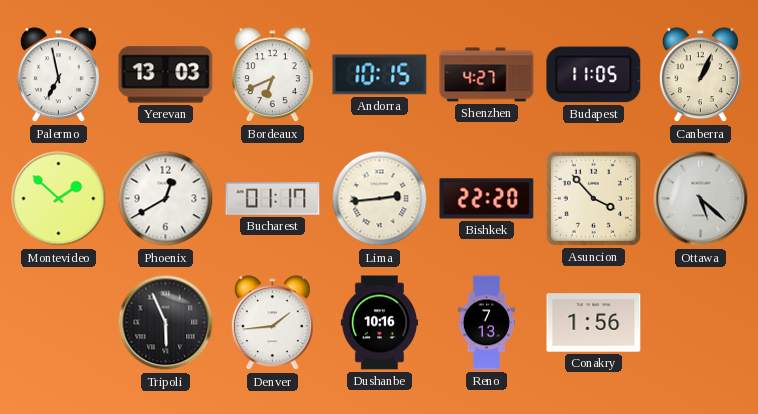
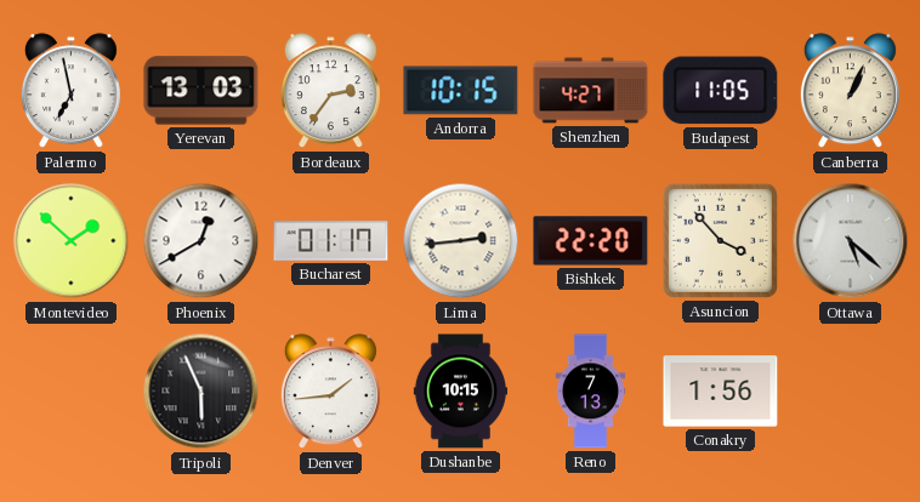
Bordeaux: 6:41 -> 2:36 (330, 91)
Dushanbe: 10:16 -> 10:15 (460, 392)
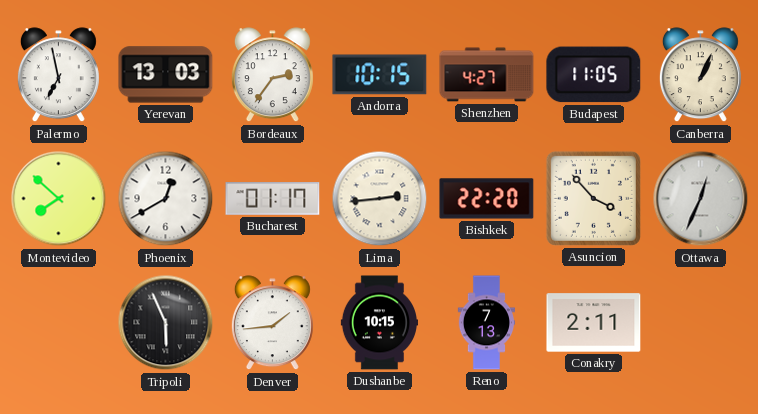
Montevideo: 1:52 -> 7:52 (59, 199)
Ottawa: 5:22 -> 12:34 (701, 199)
Conakry: 1:56 -> 2:11 (594, 323)
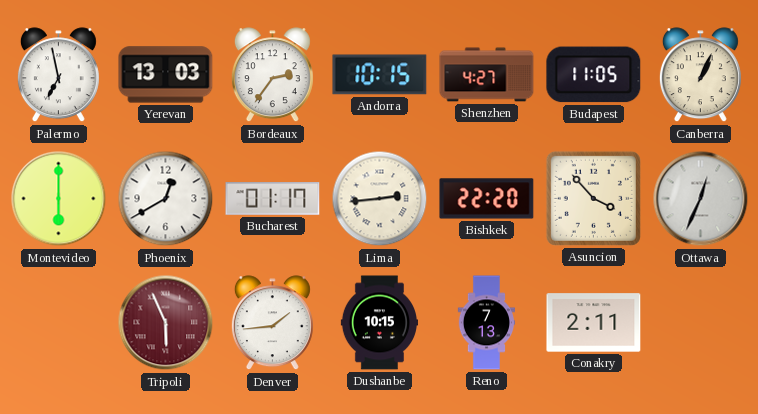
Montevideo: 7:52 -> 6:00 (59, 199)
Tripoli dial: black -> burgundy (166, 323)
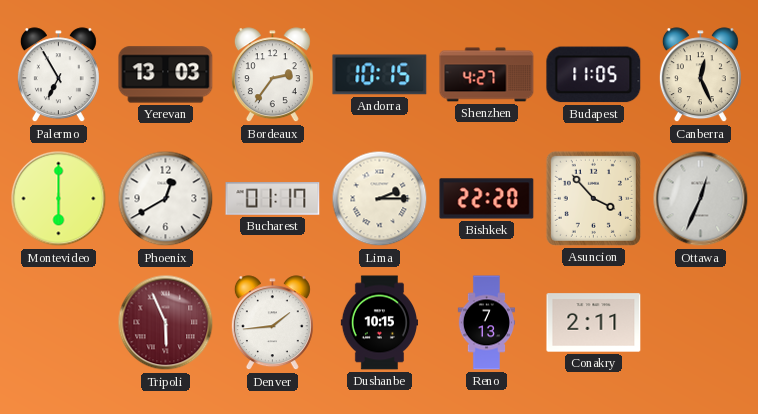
Palermo: 6:58 -> 6:55 (58, 75)
Canberra: 1:04 -> 12:26 (700, 75)
Lima: 2:44 -> 2:15 (380, 199)
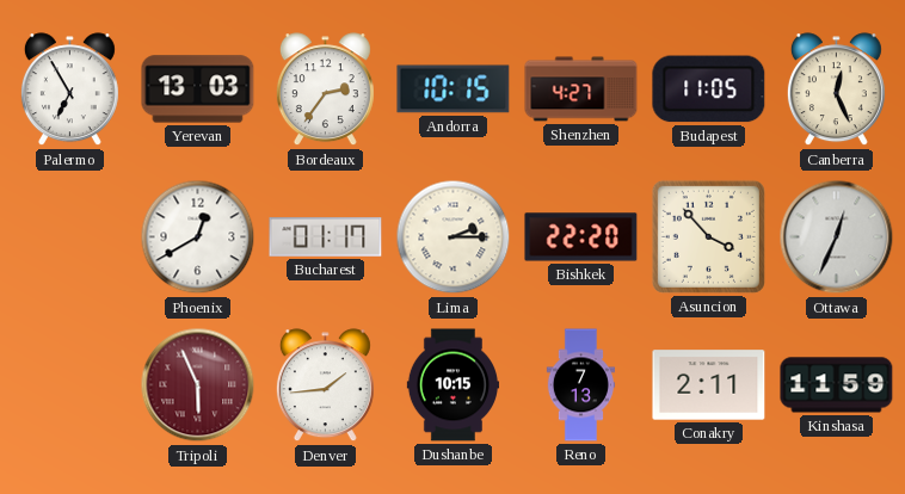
Montevideo: 6:00 -> none (59, 199)
Kinshasa: none -> 11:59 (837, 385)
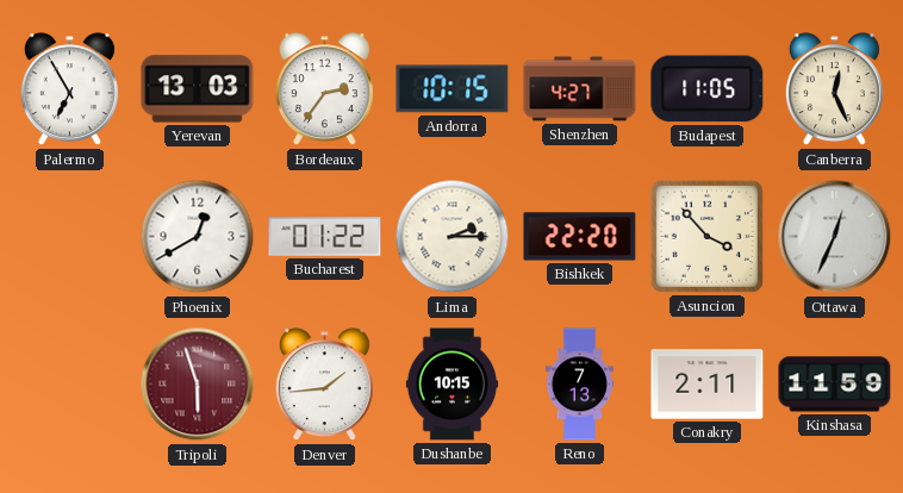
Bucharest: 01:17 -> 01:22 (325, 237)
Tripoli: 5:56 -> 5:57 (198, 385)
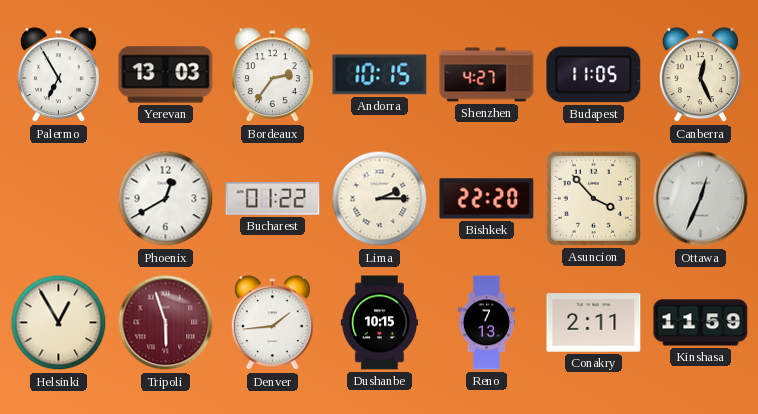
Helsinki: none -> 12:55 (59, 323)
